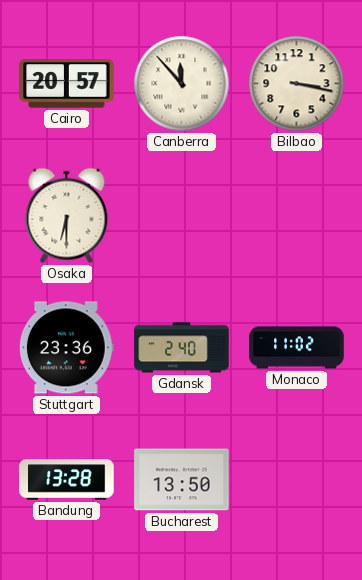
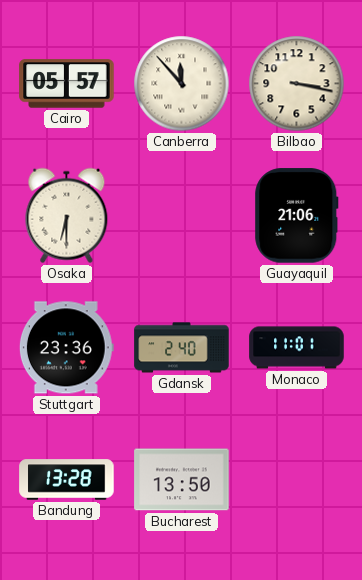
Cairo: 20:57 -> 05:57 (67, 84)
Guayaquil: none -> 21:06 (297, 216)
Monaco: 11:02 -> 11:01 (297, 348)
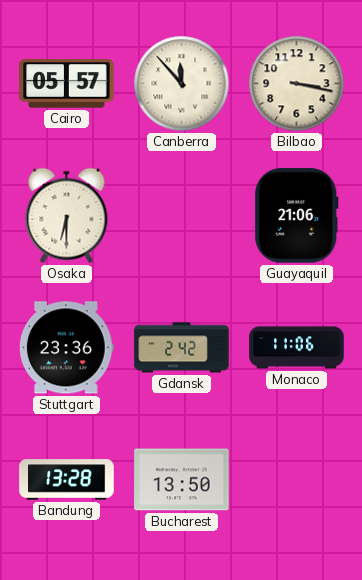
Gdansk: 2:40 -> 2:42 (182, 348)
Monaco: 11:01 -> 11:06 (297, 348)
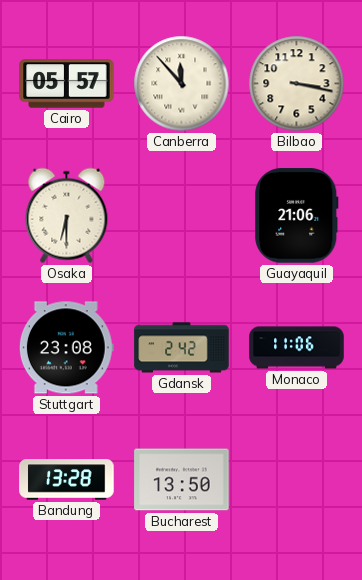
Stuttgart: 23:36 -> 23:08 (66, 348)
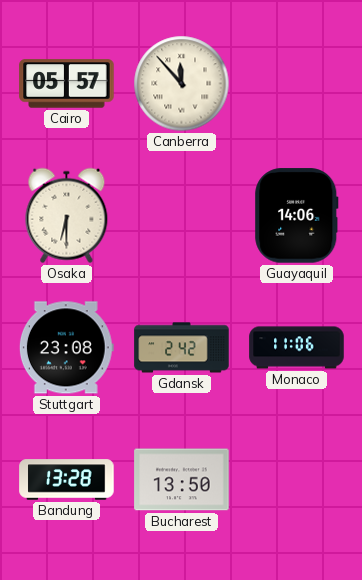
Bilbao: 3:17 -> none (297, 84)
Guayaquil: 21:06 -> 14:06 (297, 216)
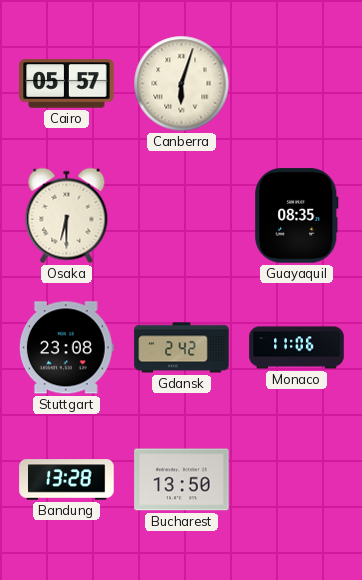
Canberra: 11:53 -> 6:03 (182, 84)
Guayaquil: 14:06 -> 08:35 (297, 216)
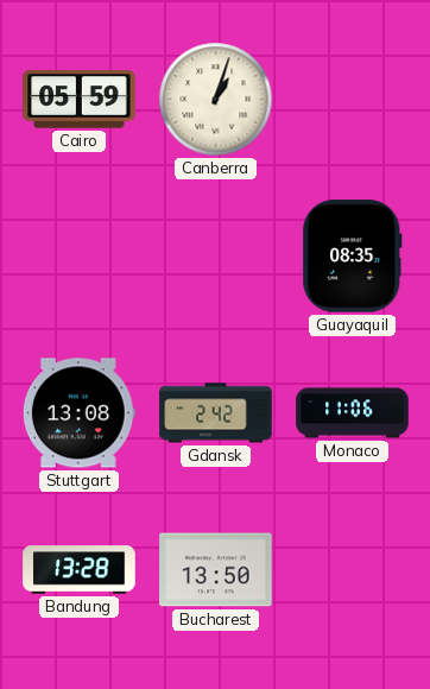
Cairo: 05:57 -> 05:59 (80, 100)
Canberra: 6:03 -> 1:03 (216, 100)
Osaka: 6:30 -> none (67, 216)
Stuttgart: 23:08 -> 13:08 (78, 413)
